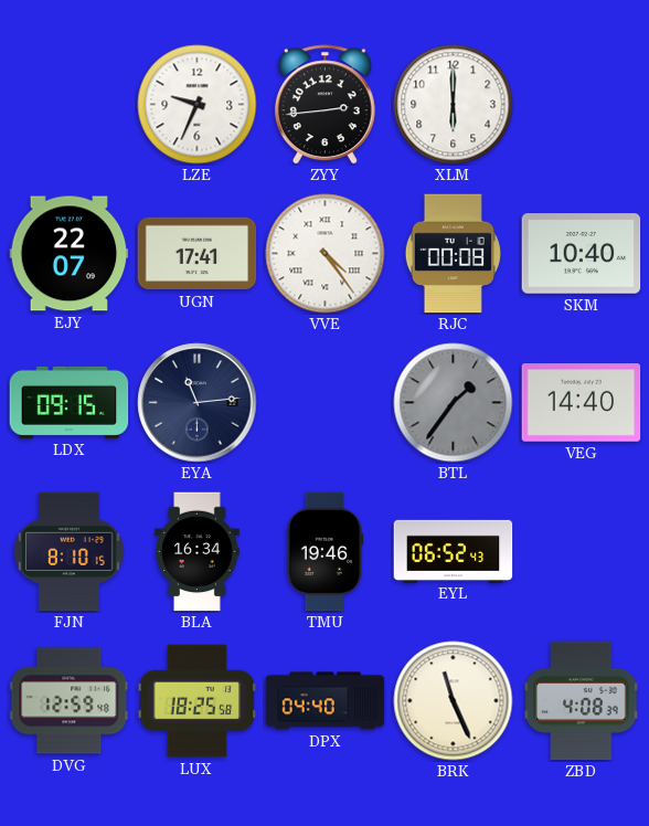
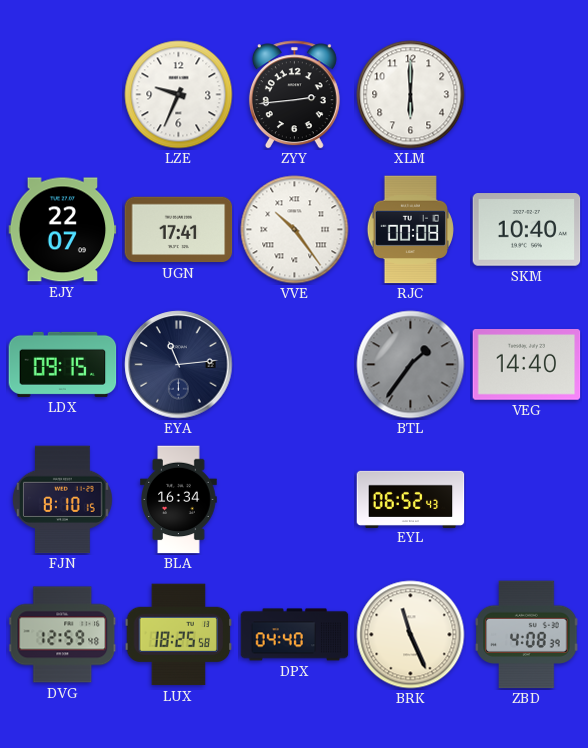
VVE: 4:24 -> 10:24 (295, 230)
TMU: 19:46 -> none (326, 552)
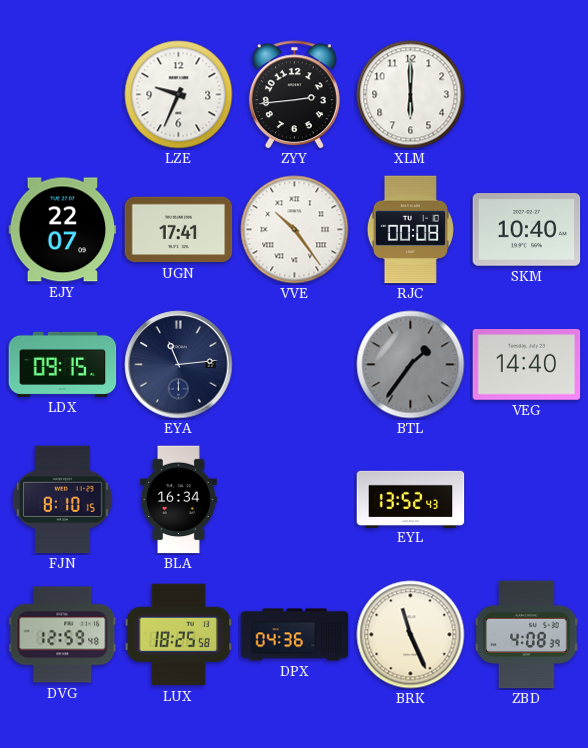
EYL: 06:52 -> 13:52 (411, 499)
DPX: 04:40 -> 04:36 (295, 635)
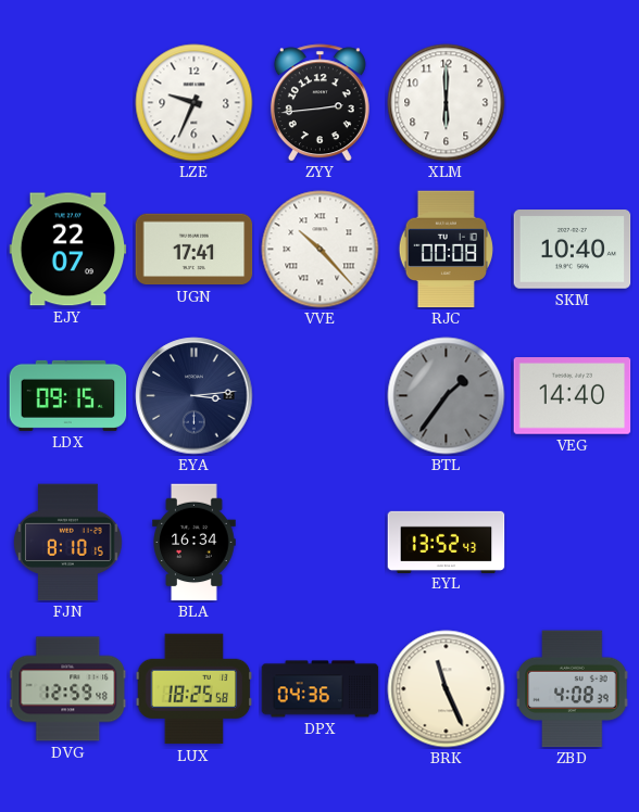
VVE: 10:24 -> 10:23 (321, 250)
EYA: 11:14 -> 3:14 (195, 396)
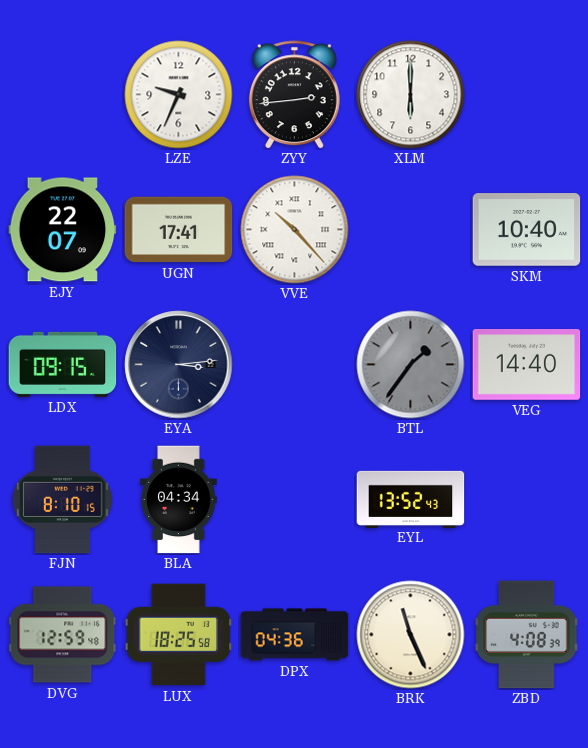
RJC: 00:08 -> none (446, 250)
BLA: 16:34 -> 04:34 (179, 500)
